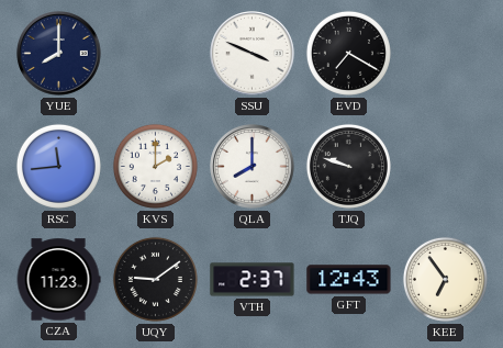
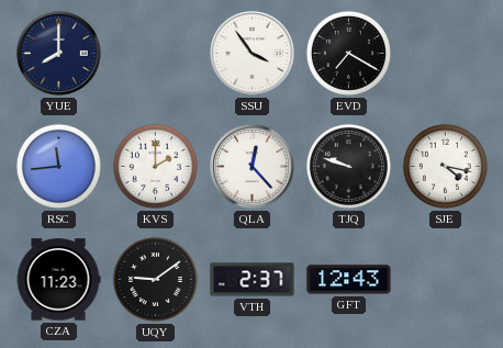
SSU: 3:49 -> 3:54 (253, 54)
QLA: 8:00 -> 12:23 (253, 167)
SJE: none -> 4:17 (445, 166)
KEE: 6:54 -> none (445, 279)
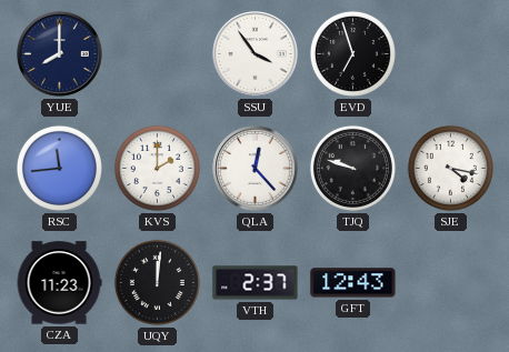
EVD: 7:20 -> 6:57 (352, 53)
UQY: 9:09 -> 12:01 (157, 282)
